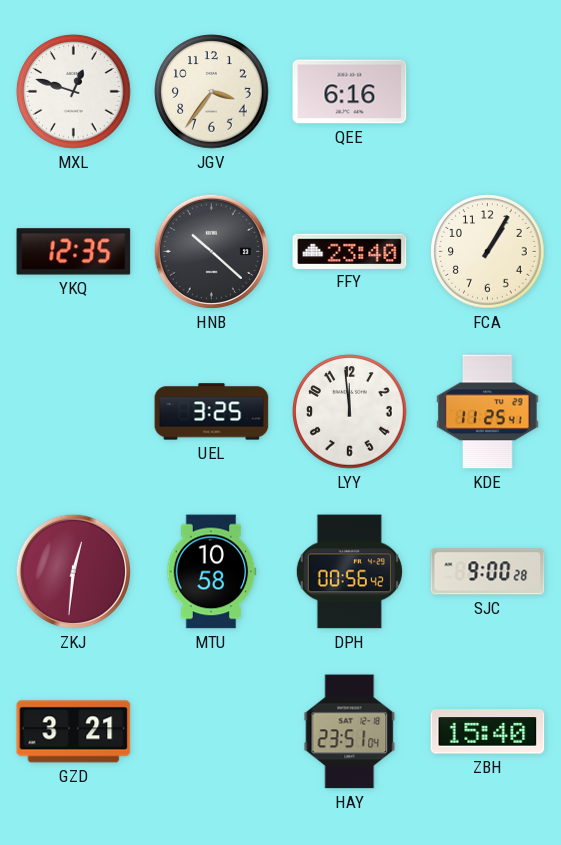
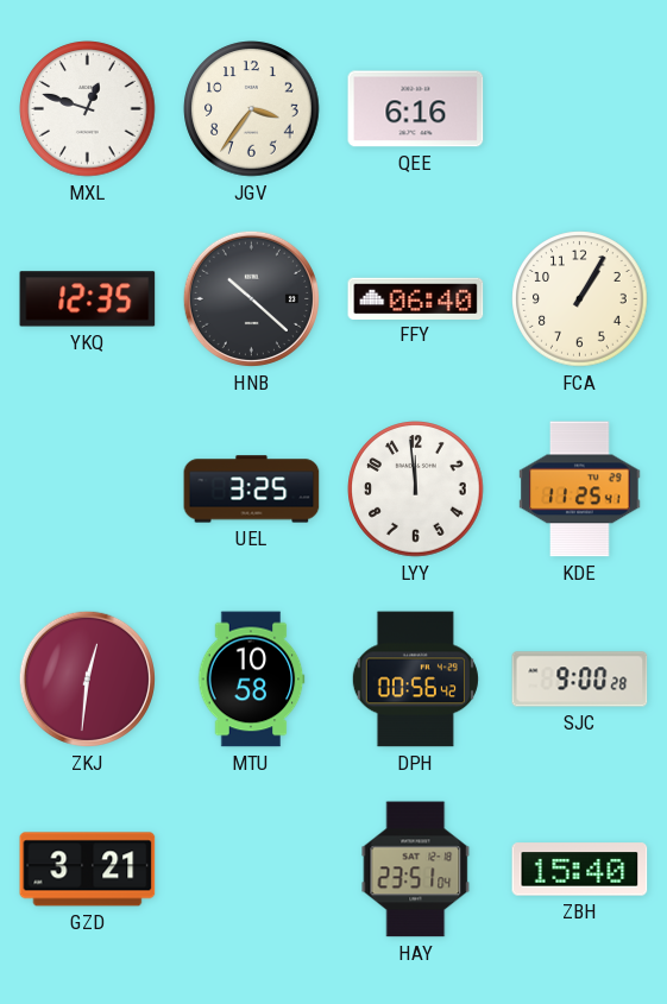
FFY: 23:40 -> 06:40 (416, 298)
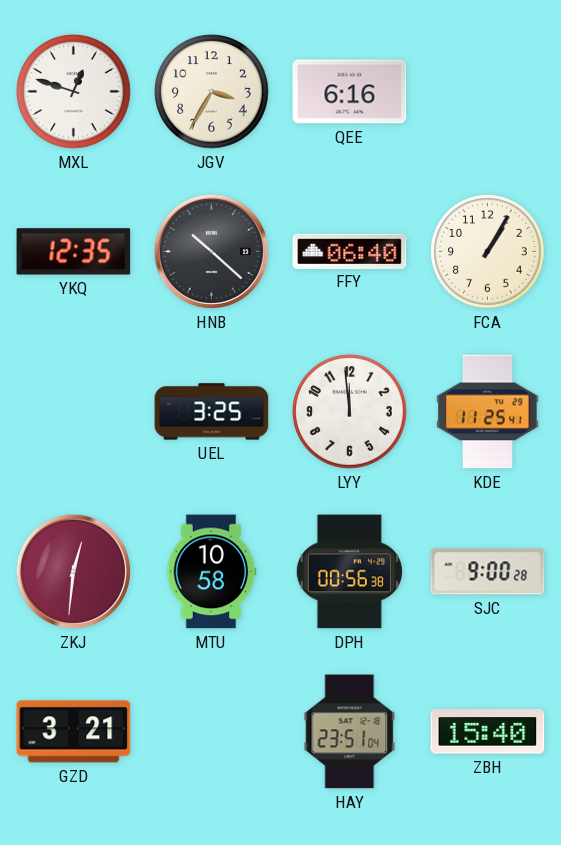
JGV: 3:36 -> 3:35 (212, 92)
DPH: 00:56:42 -> 00:56:38 (349, 572)
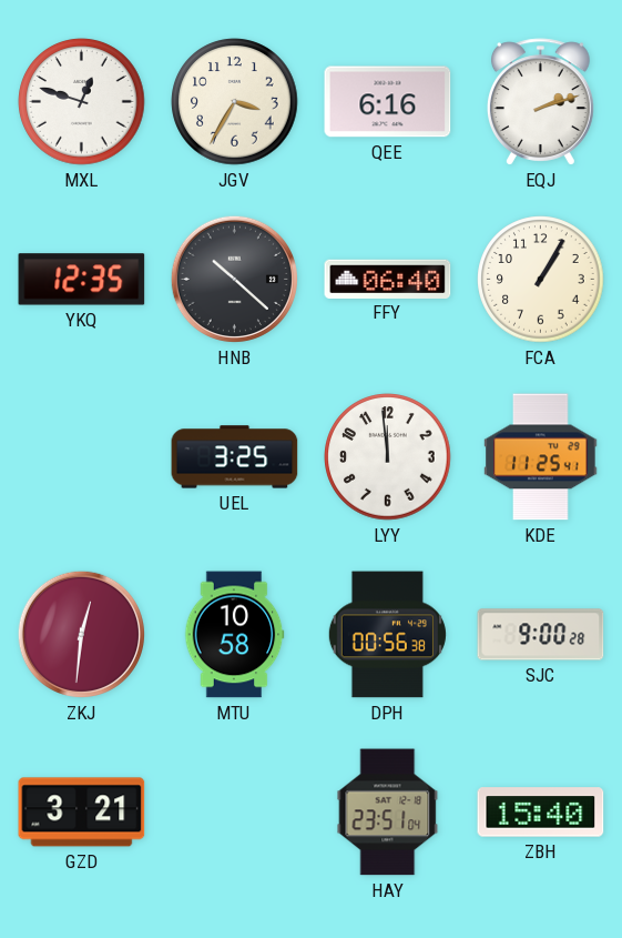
EQJ: none -> 2:12 (540, 102)
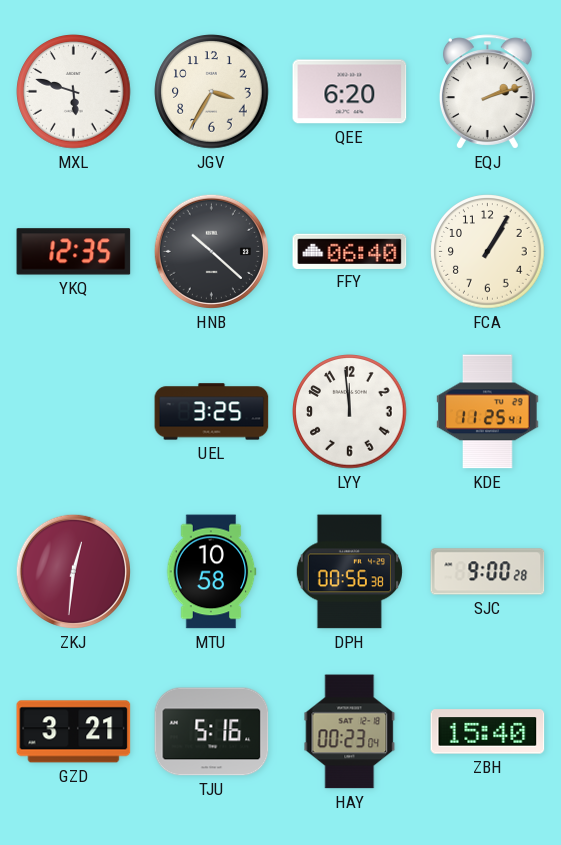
MXL: 12:48 -> 5:48 (74, 92)
QEE: 6:16 -> 6:20 (350, 92)
TJU: none -> 5:16 (212, 732)
HAY: 23:51 -> 00:23 (350, 732)
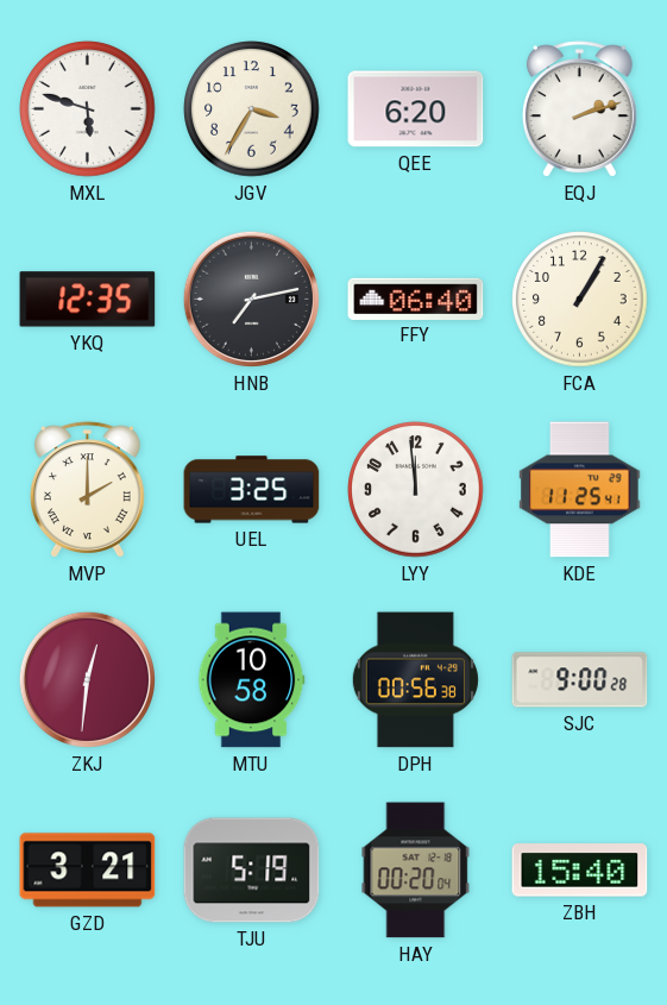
HNB: 10:22 -> 7:13 (251, 299)
MVP: none -> 2:00 (87, 490)
TJU: 5:16 -> 5:19 (252, 871)
HAY: 00:23 -> 00:20 (416, 871)
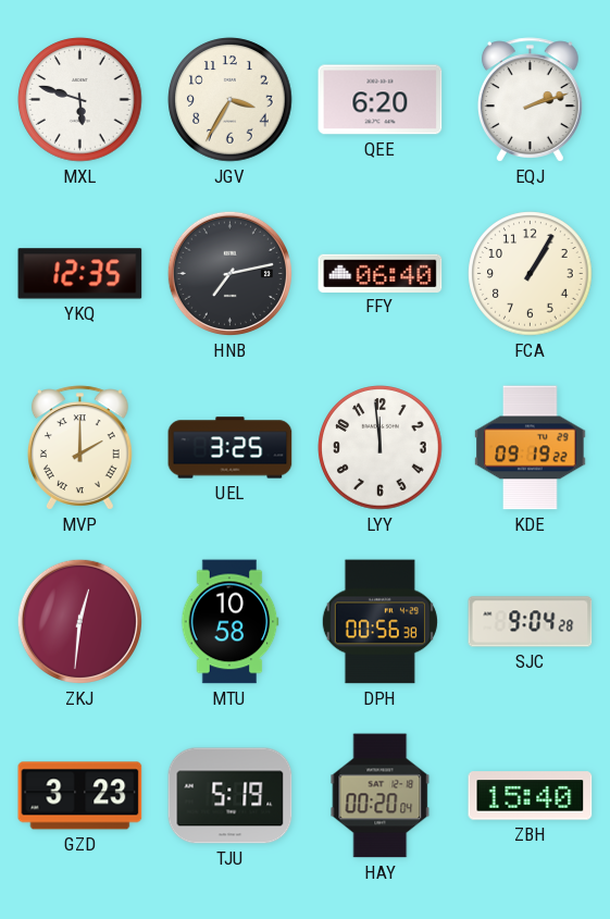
KDE: 11:25 -> 09:19 (531, 448)
SJC: 9:00 -> 9:04 (531, 622)
GZD: 3:21 -> 3:23 (80, 796)
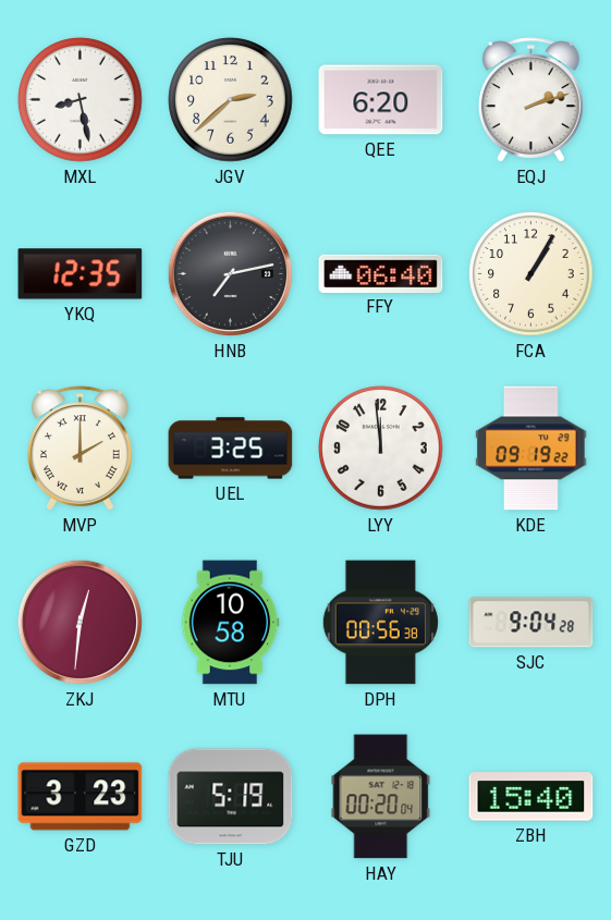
MXL: 5:48 -> 8:28 (81, 100)
JGV: 3:35 -> 2:38 (231, 100)
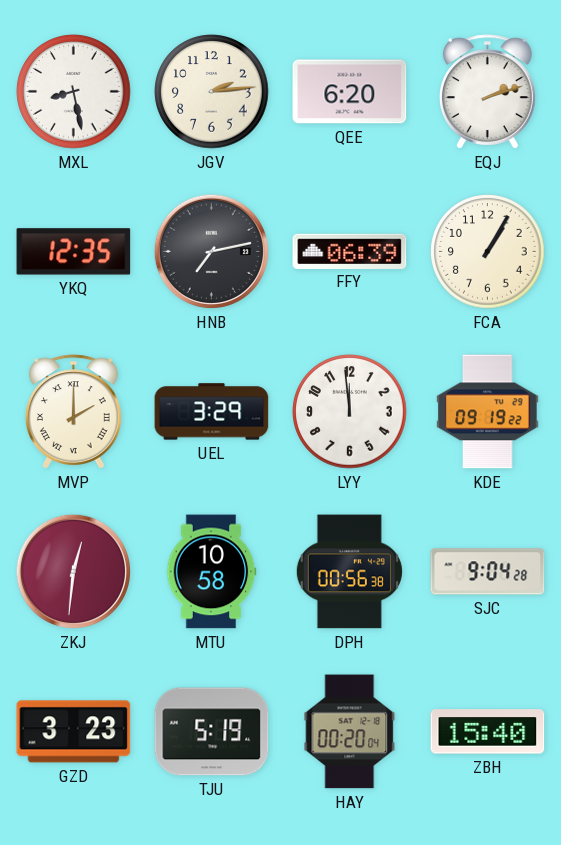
JGV: 2:38 -> 2:14 (212, 92)
FFY: 06:40 -> 06:39 (350, 251)
UEL: 3:25 -> 3:29 (212, 412)
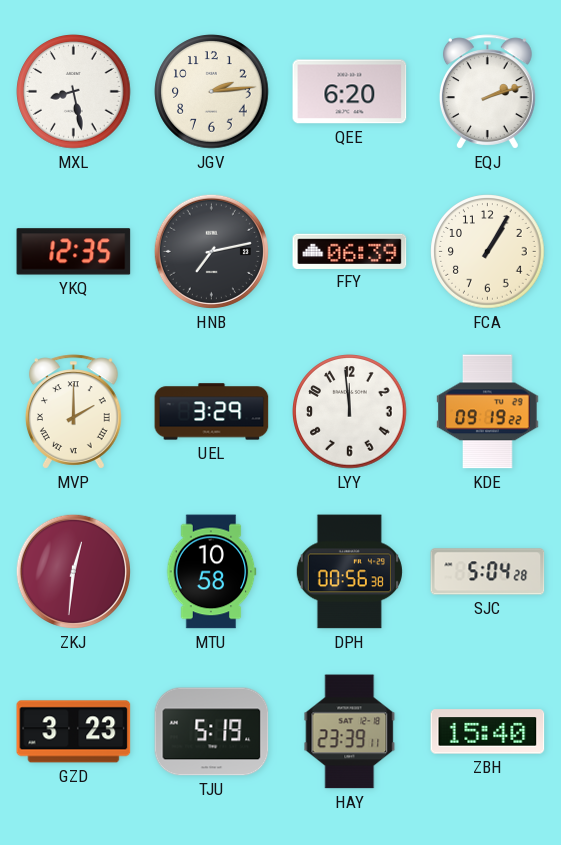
SJC: 9:04 -> 5:04 (488, 572)
HAY: 00:20 -> 23:39 (350, 732)
